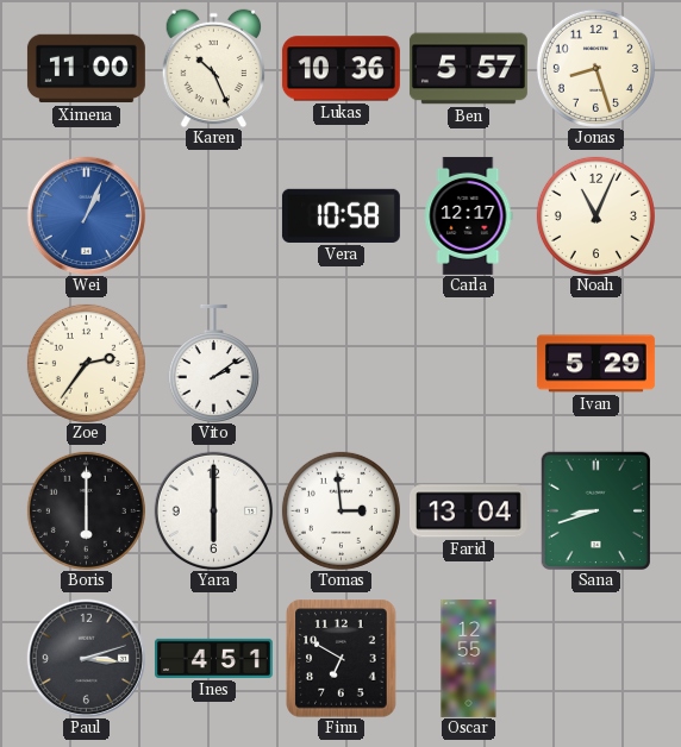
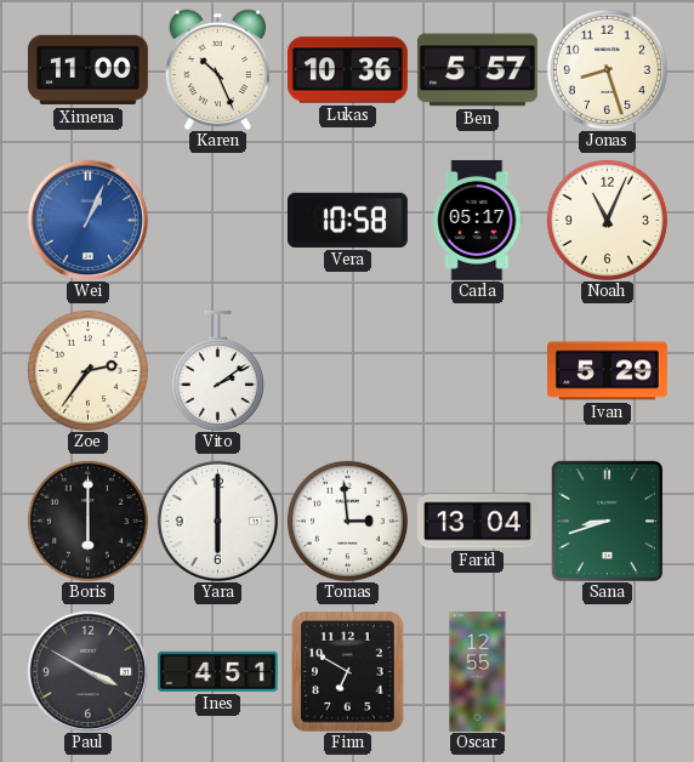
Carla: 12:17 -> 05:17 (477, 220)
Paul: 3:12 -> 3:50 (87, 671)
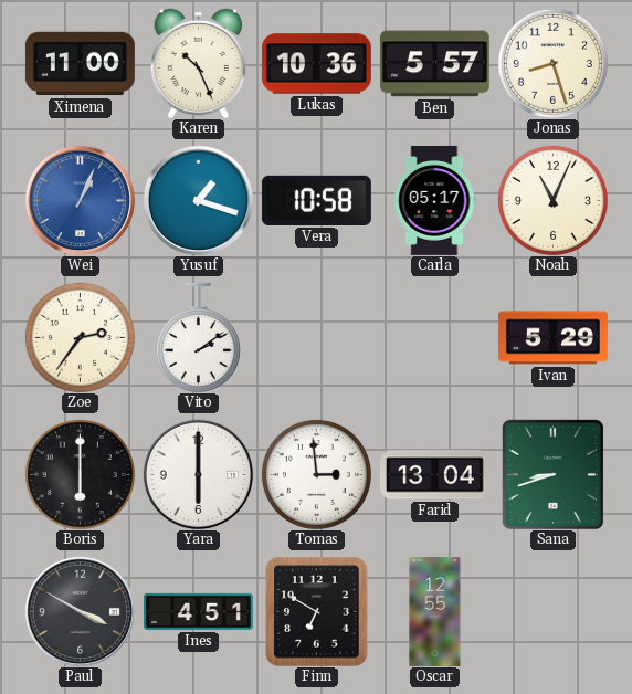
Yusuf: none -> 1:18 (198, 200)
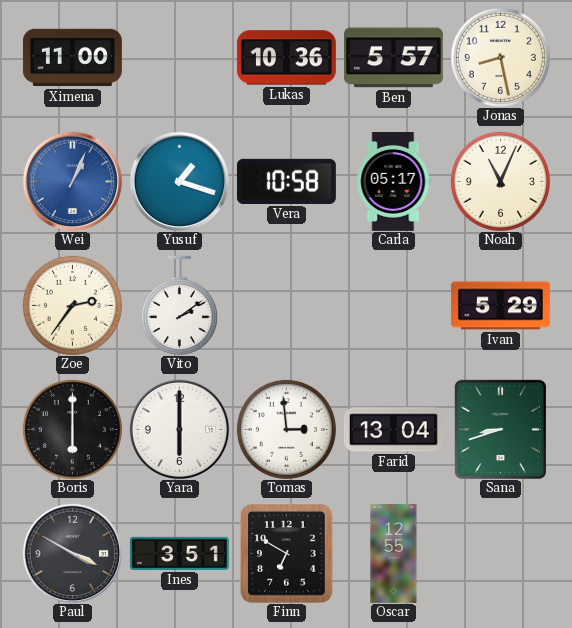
Karen: 10:26 -> none (199, 63)
Jonas: 8:27 -> 8:28 (500, 57)
Ines: 4:51 -> 3:51 (179, 553)
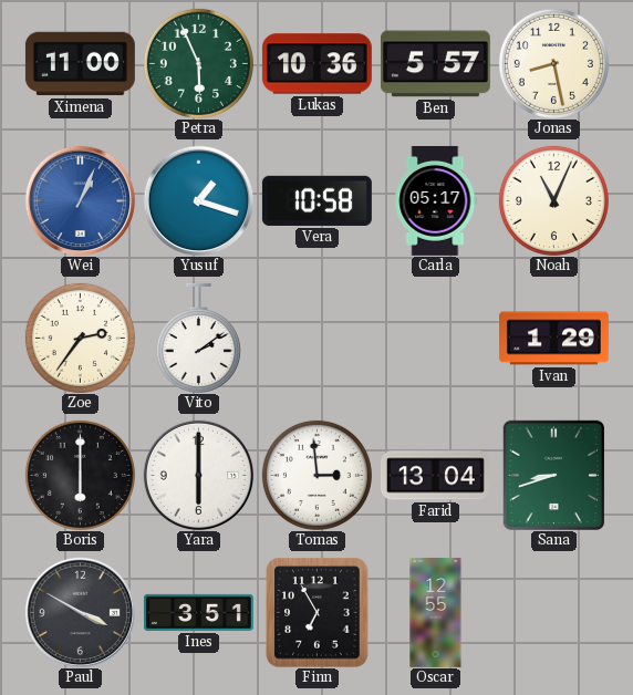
Petra: none -> 5:56 (198, 63)
Ivan: 5:29 -> 1:29 (553, 339)
Finn: 6:50 -> 6:55 (318, 612)
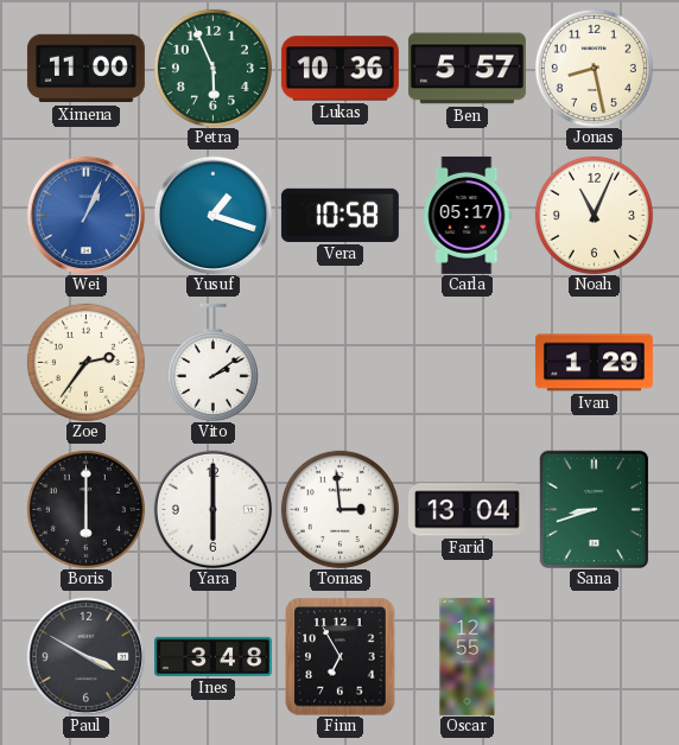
Ines: 3:51 -> 3:48 (212, 656)
